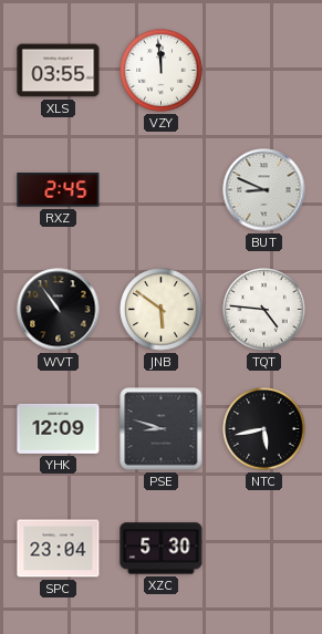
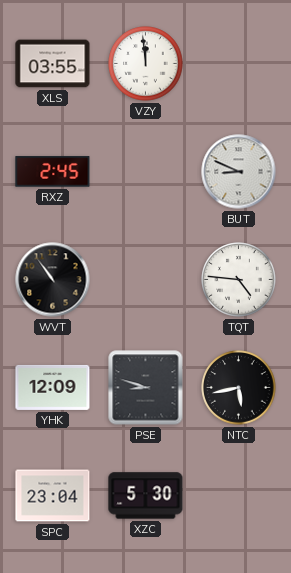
JNB: 5:51 -> none (162, 310)
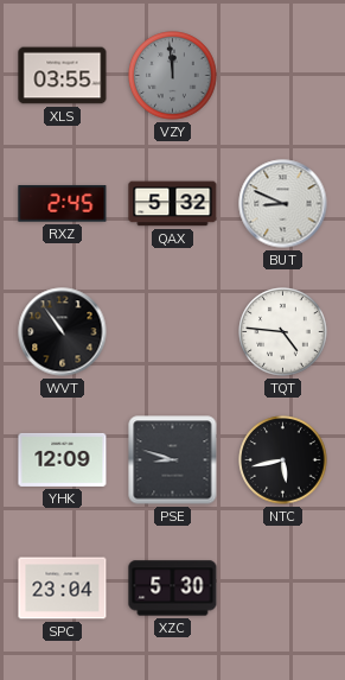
VZY dial: white -> grey (173, 76)
QAX: none -> 5:32 (173, 204)
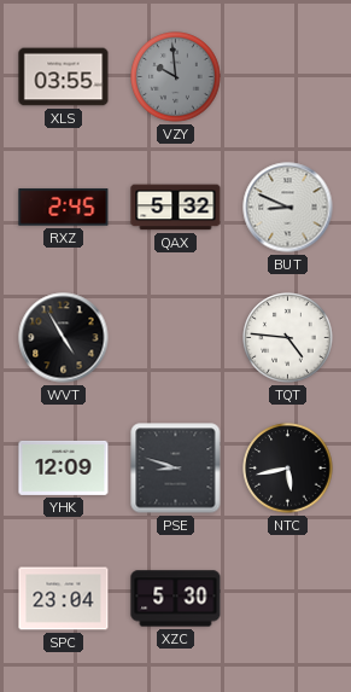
VZY: 11:59 -> 9:59 (176, 77)
WVT: 10:54 -> 4:55 (64, 338)
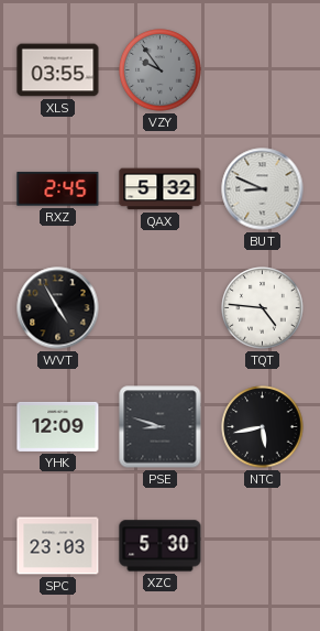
VZY: 9:59 -> 9:54 (161, 70)
SPC: 23:04 -> 23:03 (58, 546)
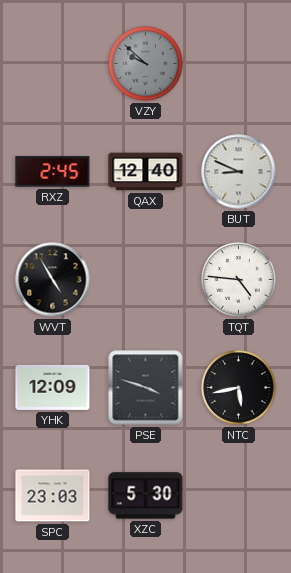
XLS: 03:55 -> none (58, 70)
VZY: 9:54 -> 9:52 (146, 64)
QAX: 5:32 -> 12:40 (146, 172)
PSE: 8:48 -> 3:48 (146, 388)
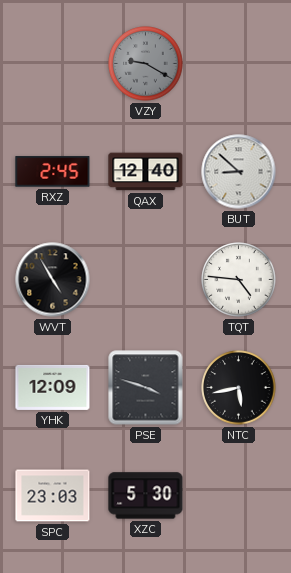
VZY: 9:52 -> 9:20 (146, 64)
BUT: 8:49 -> 8:52 (239, 172)
